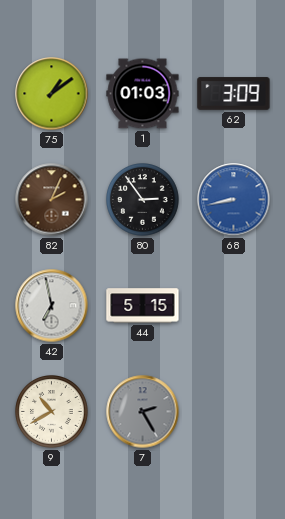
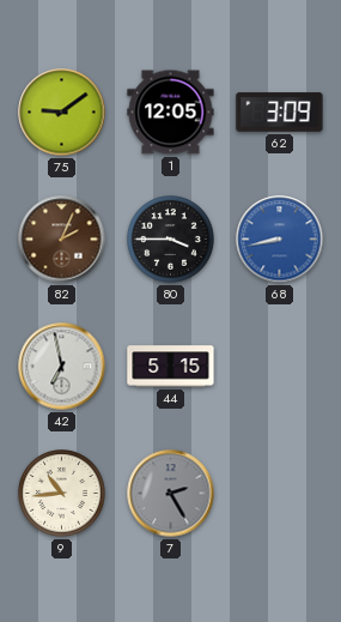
75: 1:09 -> 9:09 (62, 113)
1: 01:03 -> 12:05 (171, 113)
80: 2:54 -> 3:45 (171, 240)
9: 10:40 -> 10:44 (62, 494)
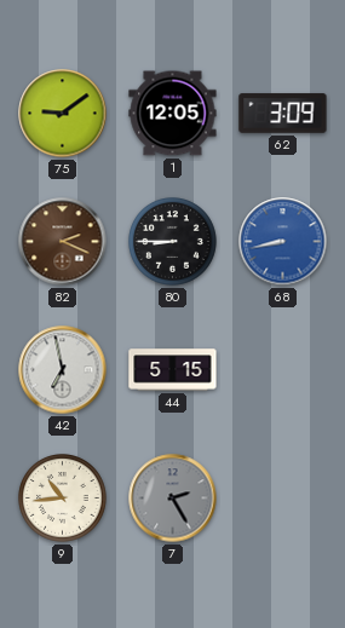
82: 2:04 -> 2:19 (63, 242)
80: 3:45 -> 8:45 (173, 242)
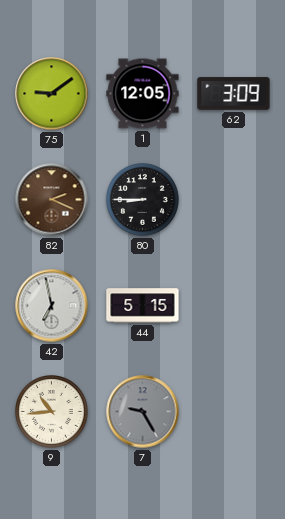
68: 8:43 -> none (283, 242)
7: 2:25 -> 9:25 (143, 412)
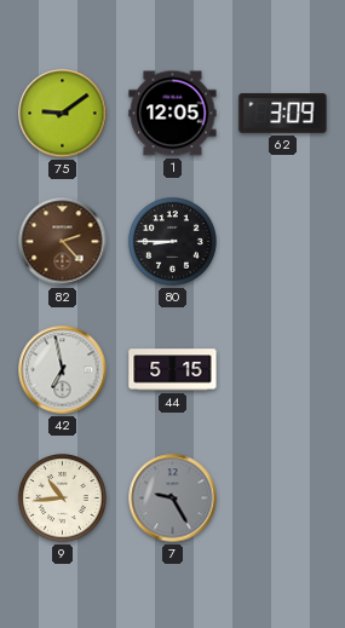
82: 2:19 -> 2:23 (63, 242)
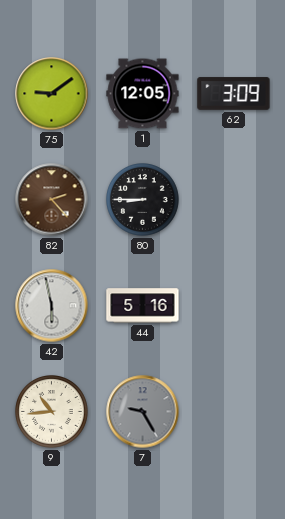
42: 6:58 -> 5:58 (52, 306)
44: 5:15 -> 5:16 (143, 306)
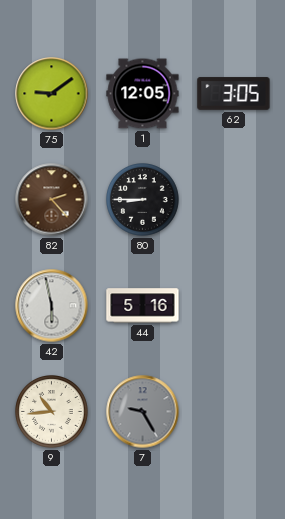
62: 3:09 -> 3:05 (234, 94)
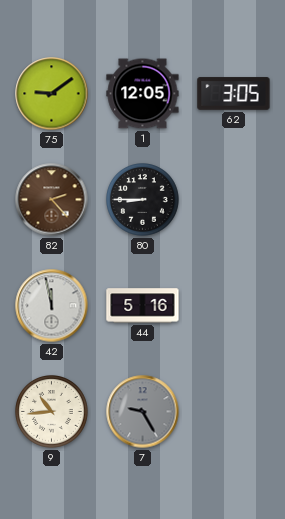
42: 5:58 -> 11:58 (52, 306)
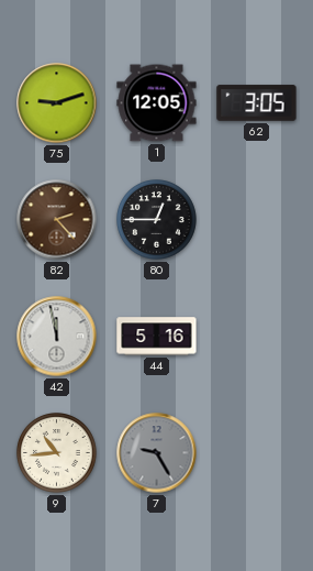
75: 9:09 -> 9:12 (57, 103)
80: 8:45 -> 12:45 (157, 220)
